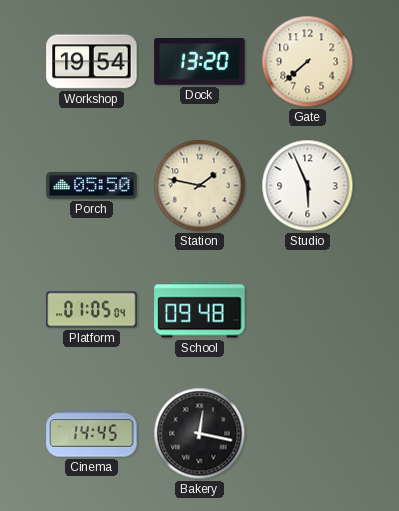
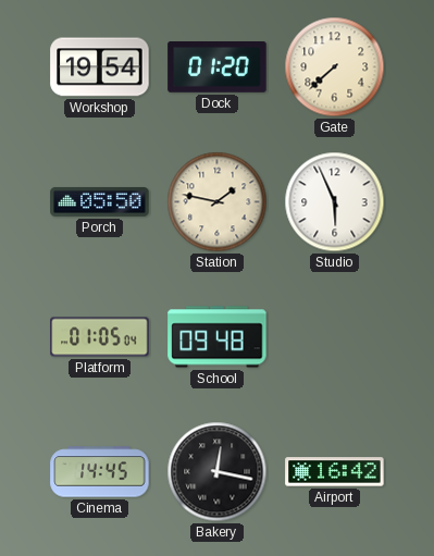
Dock: 13:20 -> 01:20 (218, 67)
Airport: none -> 16:42 (335, 472)
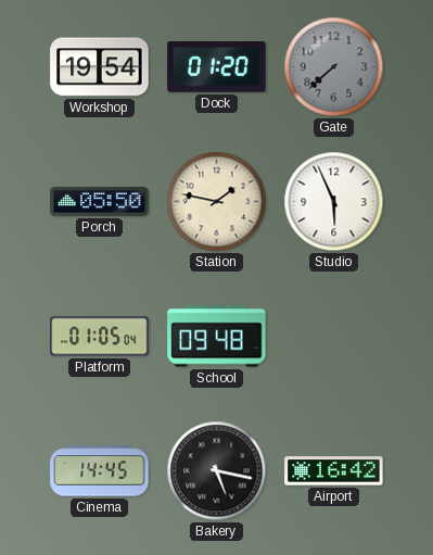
Gate dial: cream -> grey (334, 67)
Bakery: 12:17 -> 5:17 (217, 471)
